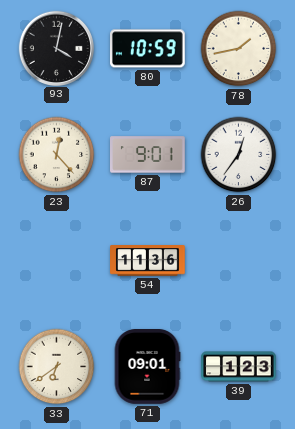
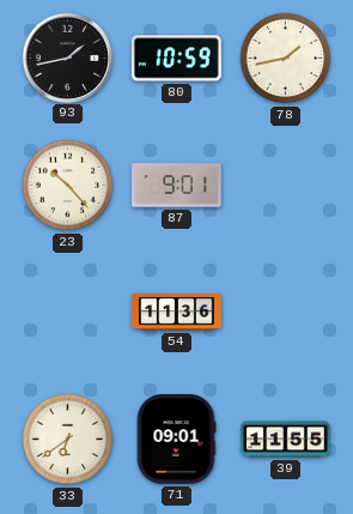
93: 4:02 -> 1:43 (67, 58)
23: 12:23 -> 10:23 (68, 186)
26: 12:36 -> none (239, 155)
39: 1:23 -> 11:55 (286, 440)
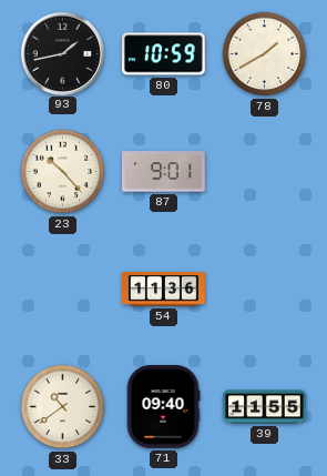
78: 1:43 -> 1:40 (265, 54)
33: 6:39 -> 10:39 (63, 407)
71: 09:01 -> 09:40 (163, 407)
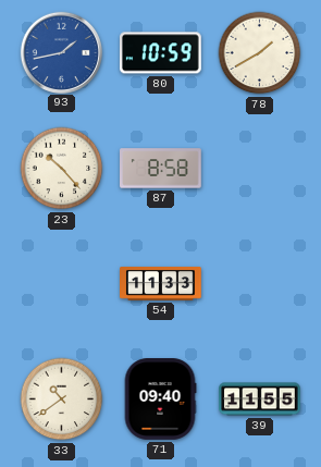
93 dial: black -> blue (61, 52)
87: 9:01 -> 8:58 (161, 169)
54: 11:36 -> 11:33 (161, 284)
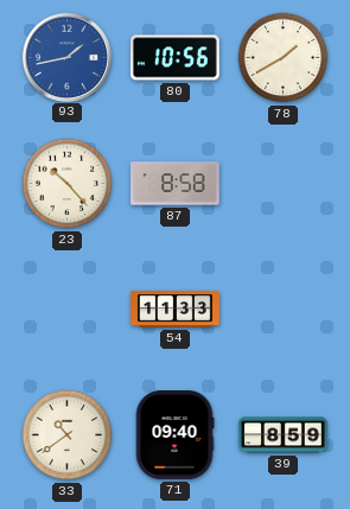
80: 10:59 -> 10:56 (176, 58)
39: 11:55 -> 8:59 (284, 435)
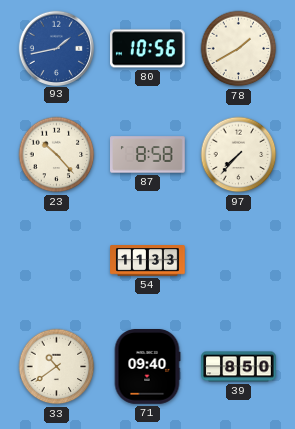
97: none -> 7:37 (239, 155)
39: 8:59 -> 8:50 (239, 367)
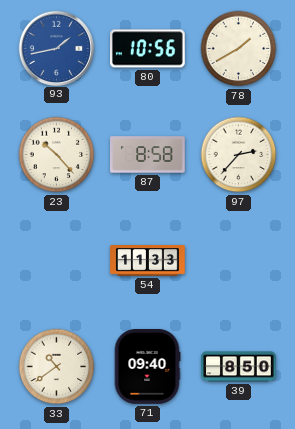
97: 7:37 -> 2:37 (239, 155)
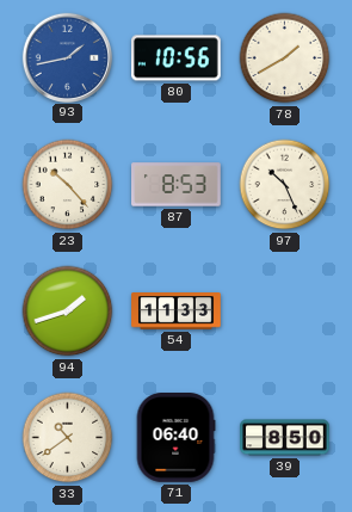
87: 8:58 -> 8:53 (177, 185)
97: 2:37 -> 10:26 (285, 185)
94: none -> 1:42 (68, 311)
71: 09:40 -> 06:40 (175, 438)
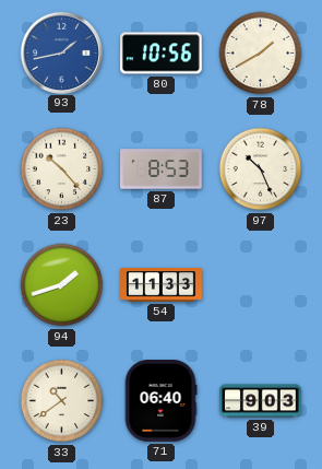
39: 8:50 -> 9:03 (261, 401)
